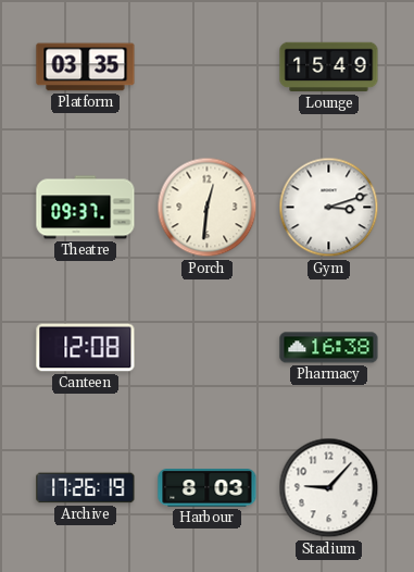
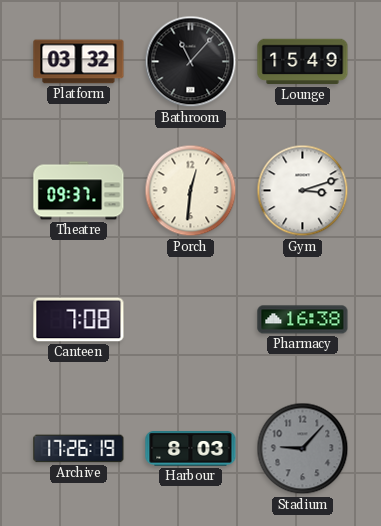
Platform: 03:35 -> 03:32 (79, 62)
Bathroom: none -> 11:07 (191, 62)
Canteen: 12:08 -> 7:08 (79, 320)
Stadium dial: white -> grey (303, 449)
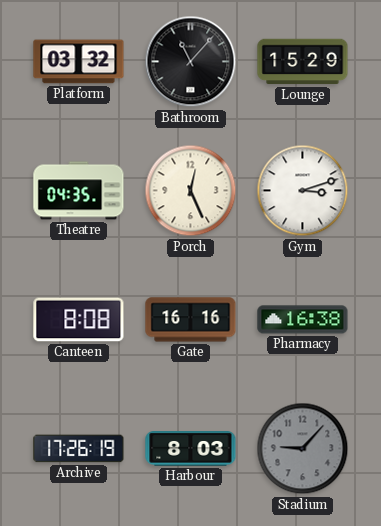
Lounge: 15:49 -> 15:29 (303, 62)
Theatre: 09:37 -> 04:35 (79, 191)
Porch: 12:31 -> 12:26 (191, 191)
Canteen: 7:08 -> 8:08 (79, 320)
Gate: none -> 16:16 (191, 320)
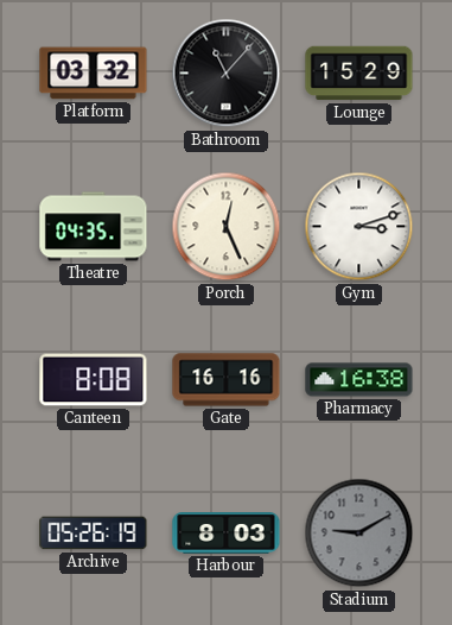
Archive: 17:26 -> 05:26 (94, 534)
Stadium: 9:07 -> 9:10 (359, 534)
